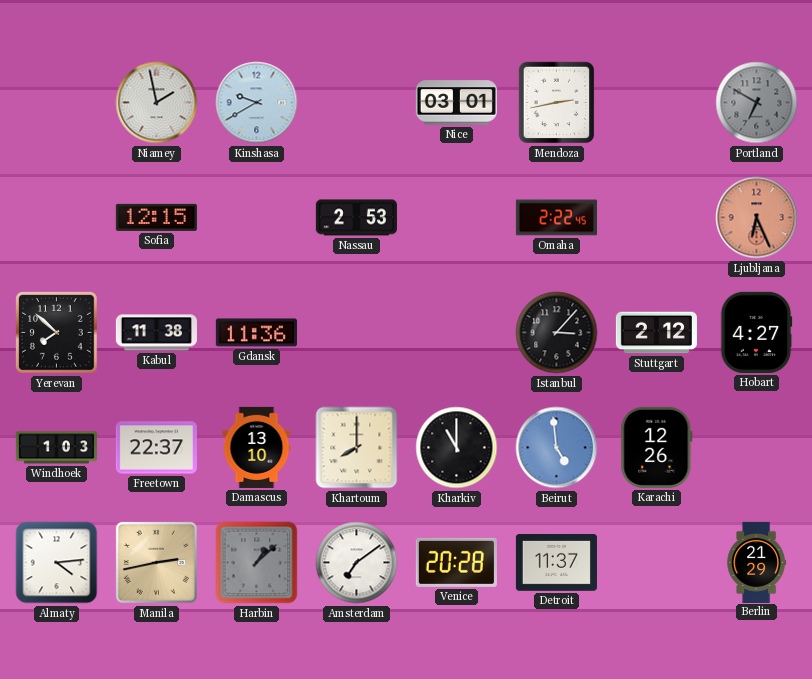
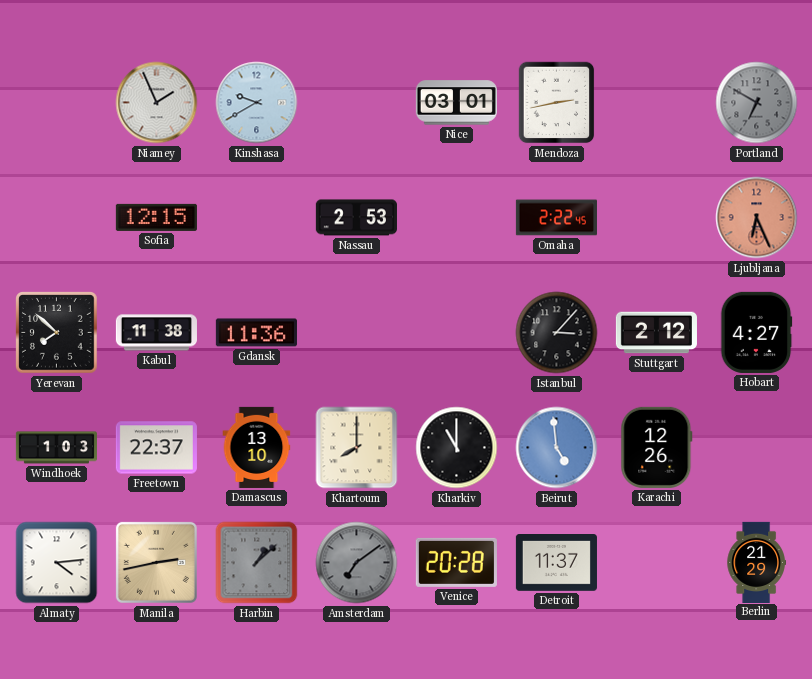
Niamey: 1:58 -> 1:56 (157, 103)
Amsterdam dial: white -> grey (357, 563)
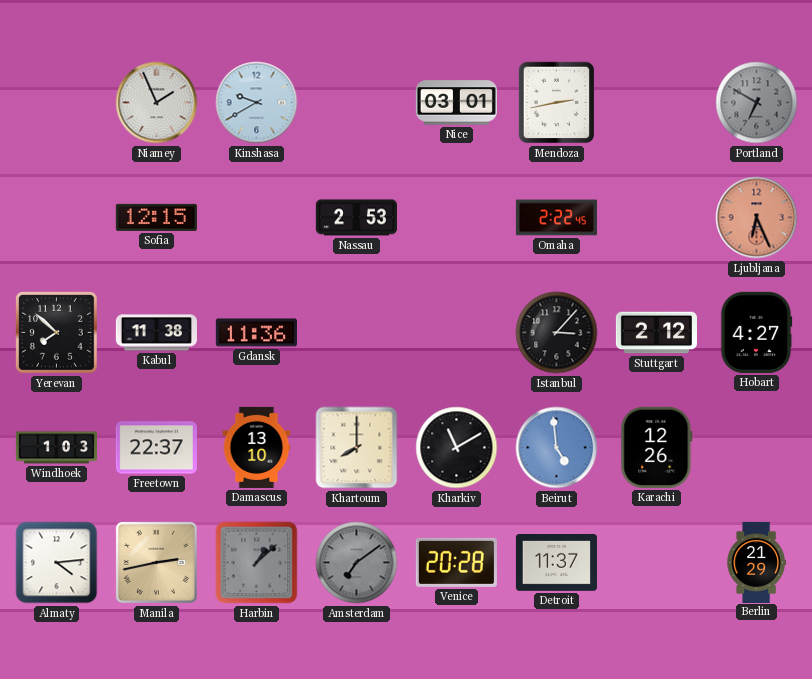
Kharkiv: 11:00 -> 11:10 (457, 448)
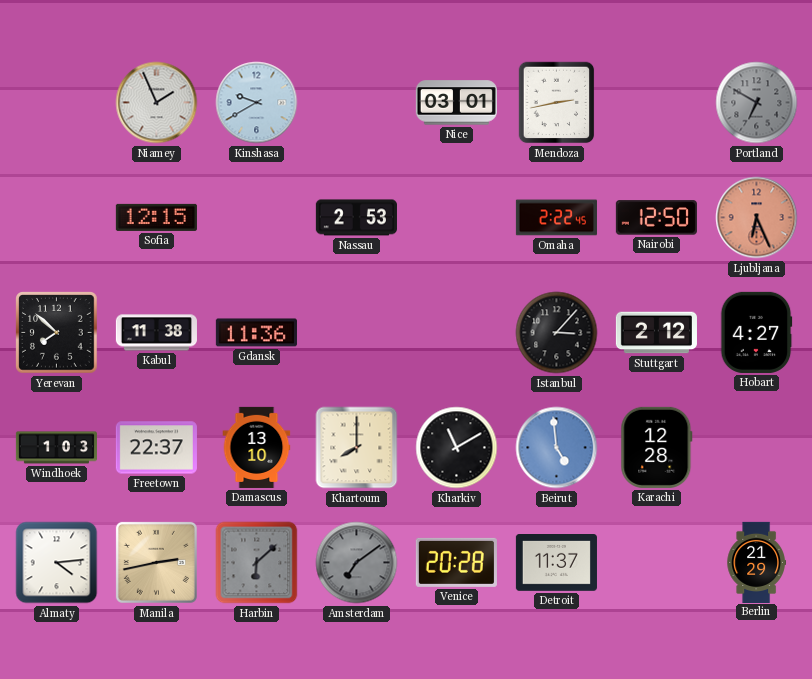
Nairobi: none -> 12:50 (656, 218)
Karachi: 12:26 -> 12:28 (657, 447)
Harbin: 1:08 -> 6:08 (257, 563)
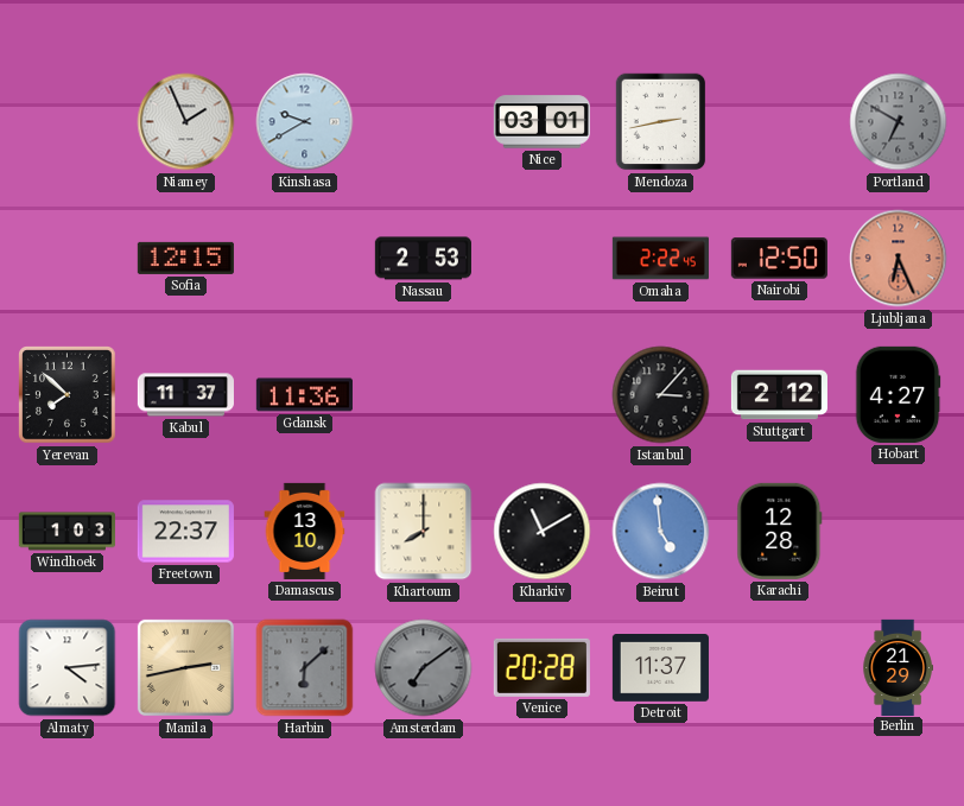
Kabul: 11:38 -> 11:37 (185, 395)
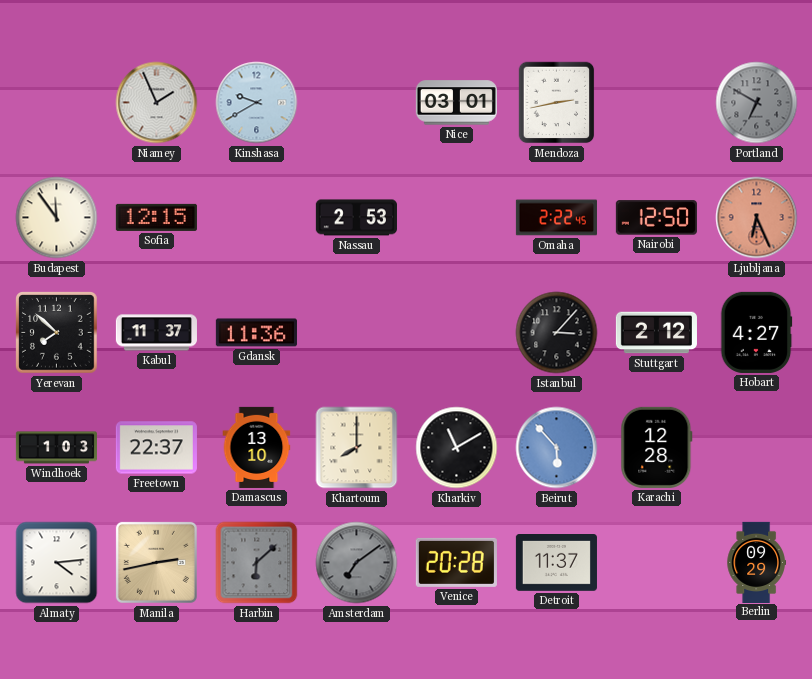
Budapest: none -> 11:54 (57, 218)
Beirut: 4:59 -> 5:53 (557, 448)
Berlin: 21:29 -> 09:29 (756, 562)
